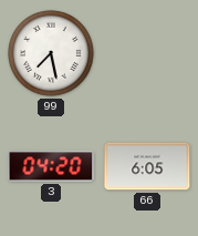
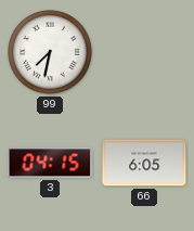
99: 7:28 -> 7:32 (50, 52)
3: 04:20 -> 04:15 (50, 163)
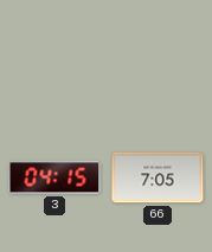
99: 7:32 -> none (50, 52)
66: 6:05 -> 7:05 (158, 177)
